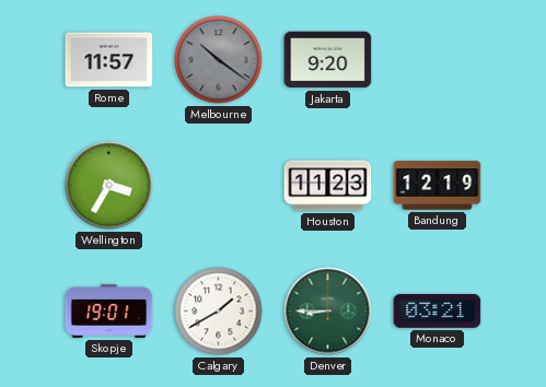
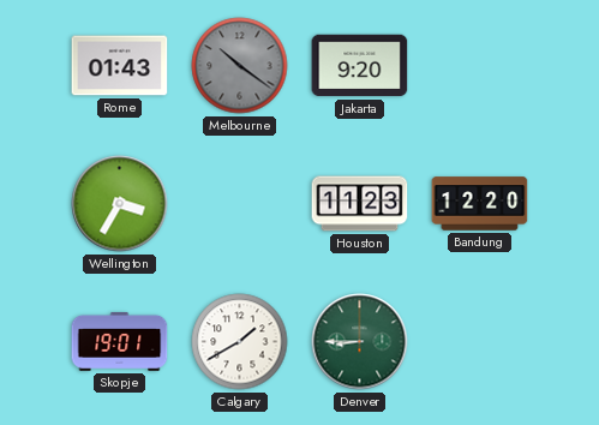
Rome: 11:57 -> 01:43 (120, 66)
Bandung: 12:19 -> 12:20 (480, 204)
Monaco: 03:21 -> none (438, 310)
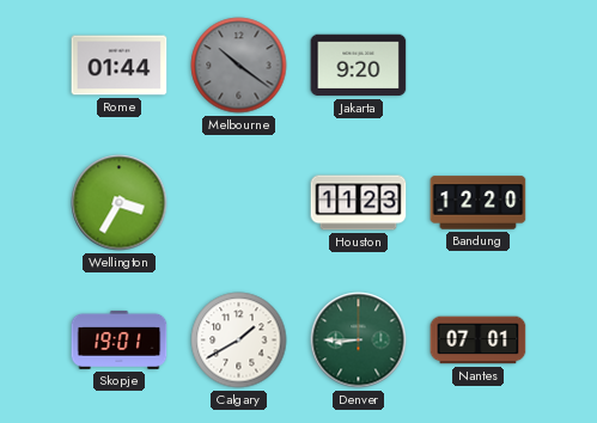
Rome: 01:43 -> 01:44 (120, 66)
Nantes: none -> 07:01 (479, 341)
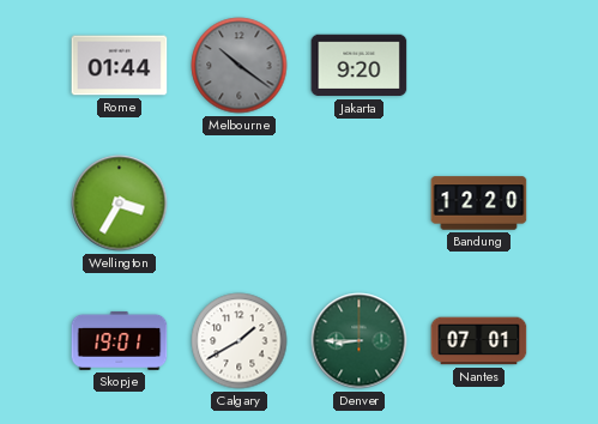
Houston: 11:23 -> none (359, 203)
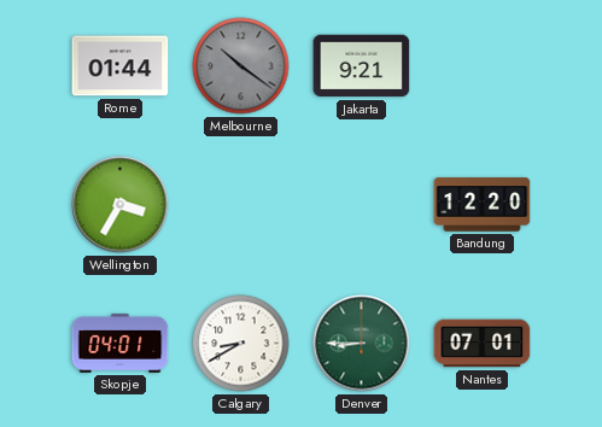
Jakarta: 9:20 -> 9:21 (362, 66)
Skopje: 19:01 -> 04:01 (121, 343)
Calgary: 1:40 -> 8:40 (241, 344)
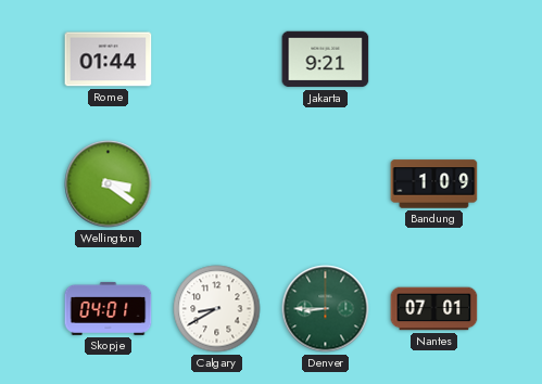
Melbourne: 10:21 -> none (241, 66)
Wellington: 3:35 -> 3:21 (109, 184)
Bandung: 12:20 -> 1:09 (434, 184)
